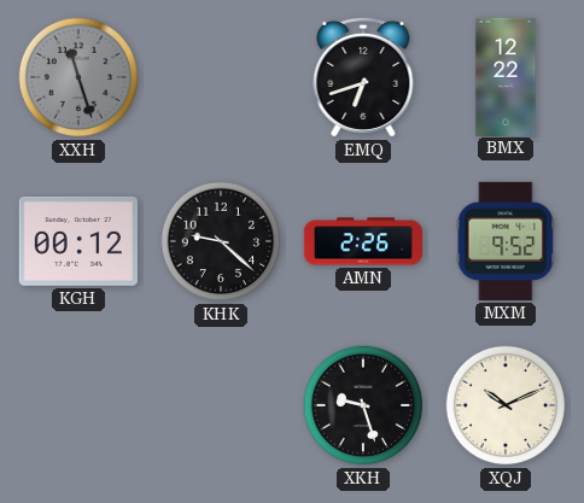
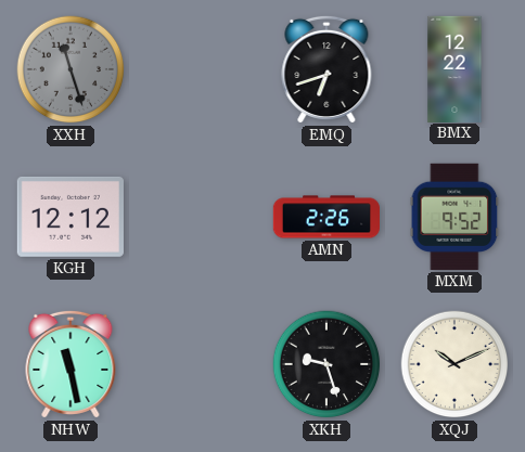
KGH: 00:12 -> 12:12 (71, 217)
KHK: 9:22 -> none (221, 241)
NHW: none -> 11:28 (71, 364)
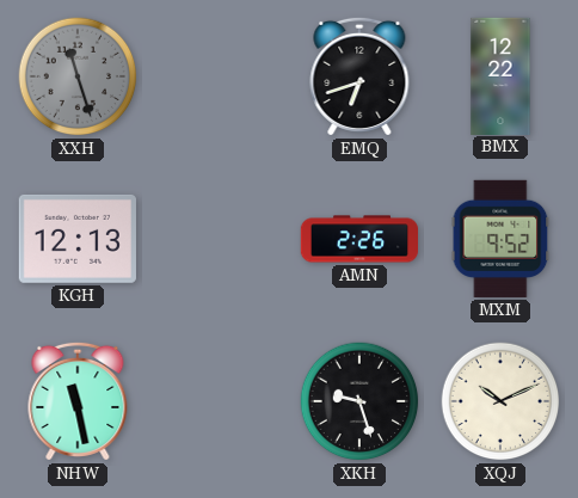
KGH: 12:12 -> 12:13 (78, 239)
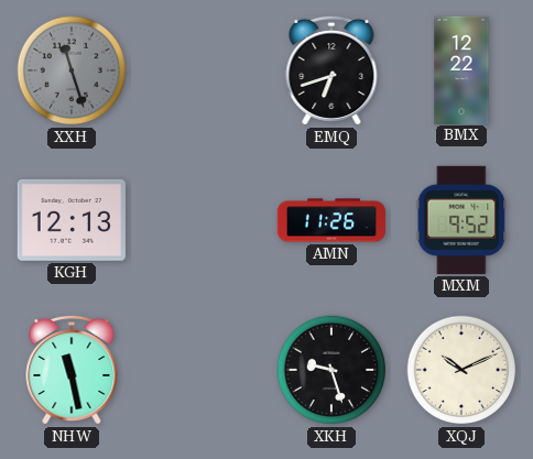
AMN: 2:26 -> 11:26 (330, 220)
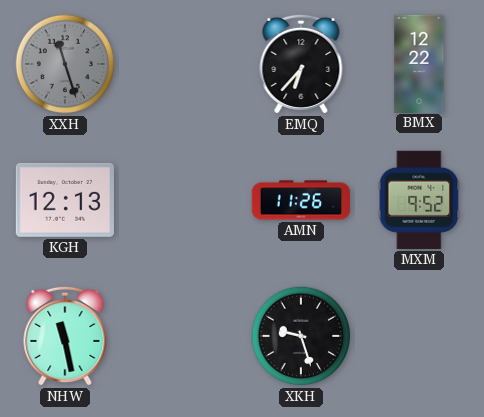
EMQ: 6:42 -> 6:37 (301, 64)
XQJ: 10:11 -> none (461, 370)
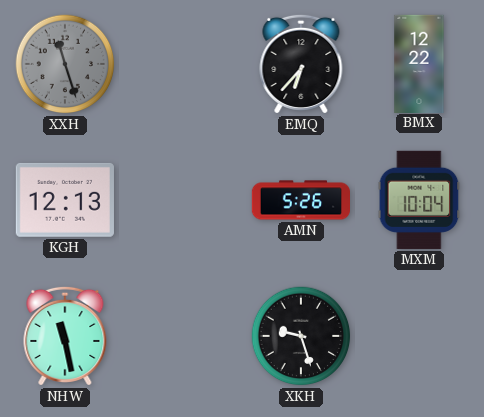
AMN: 11:26 -> 5:26 (300, 200)
MXM: 9:52 -> 10:04 (419, 200)
